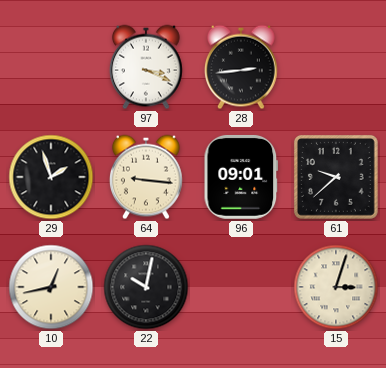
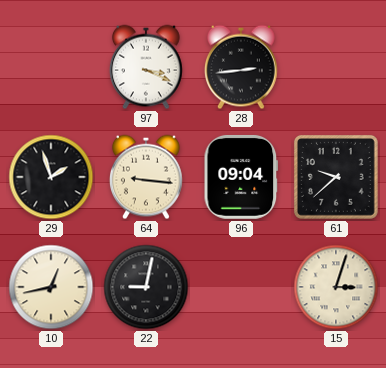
96: 09:01 -> 09:04 (241, 177)
22: 10:02 -> 9:02 (146, 287)
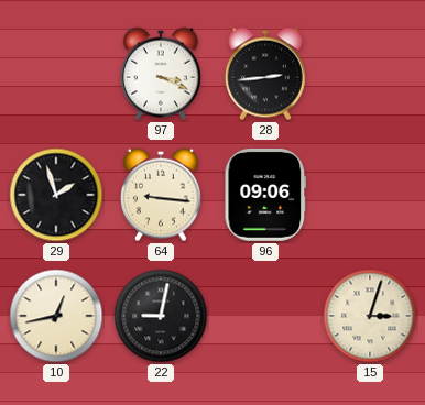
96: 09:04 -> 09:06 (265, 195)
61: 9:38 -> none (336, 177)
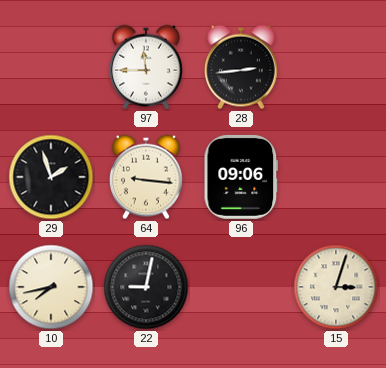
97: 3:19 -> 11:45 (146, 67)
10: 12:43 -> 7:43 (51, 287)
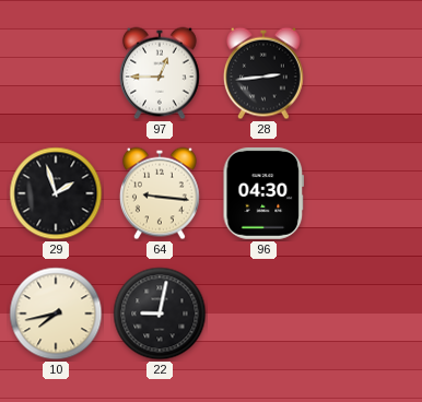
97: 11:45 -> 12:45 (160, 73)
96: 09:06 -> 04:30 (263, 193)
15: 3:03 -> none (336, 287)
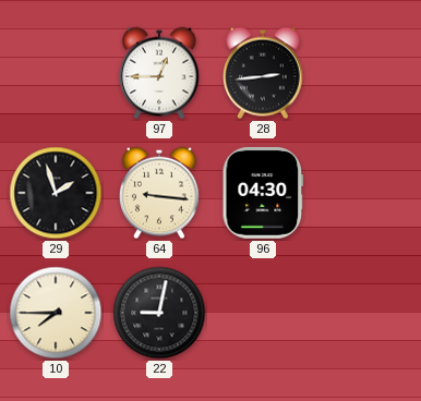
10: 7:43 -> 7:45 (56, 313)
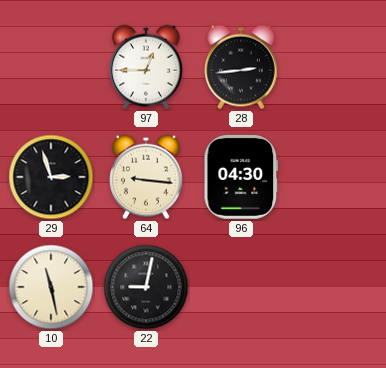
29: 1:57 -> 2:57 (51, 177)
10: 7:45 -> 11:28 (51, 287)
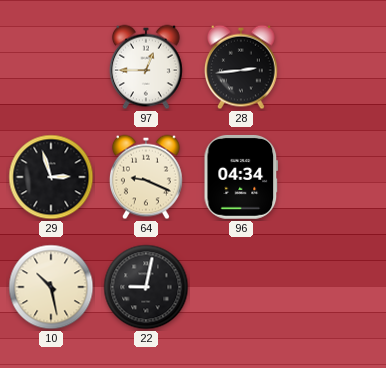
64: 9:16 -> 9:19 (146, 177)
96: 04:30 -> 04:34 (241, 177)
10: 11:28 -> 10:28 (51, 287)
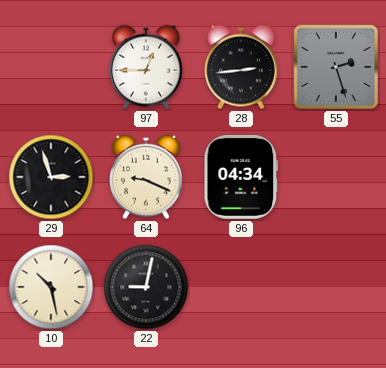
55: none -> 2:27 (336, 67)
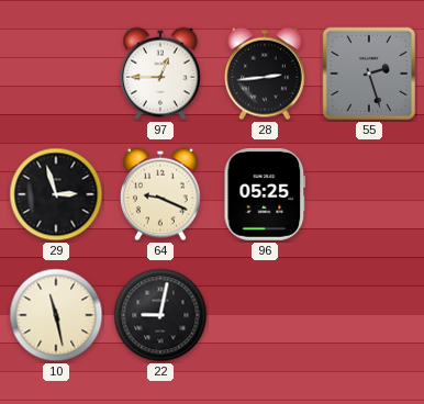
96: 04:34 -> 05:25 (265, 194)
10: 10:28 -> 11:28 (56, 315)
